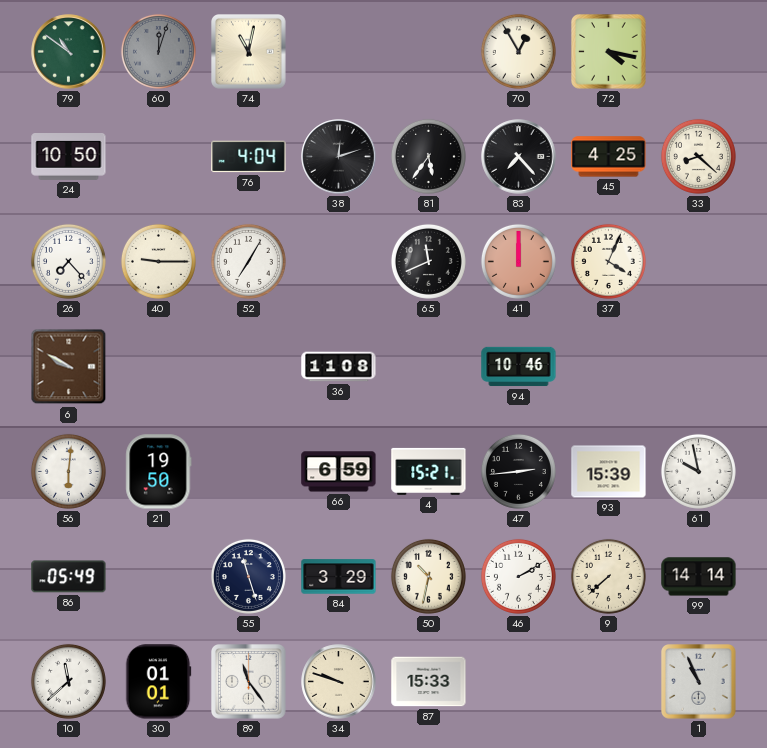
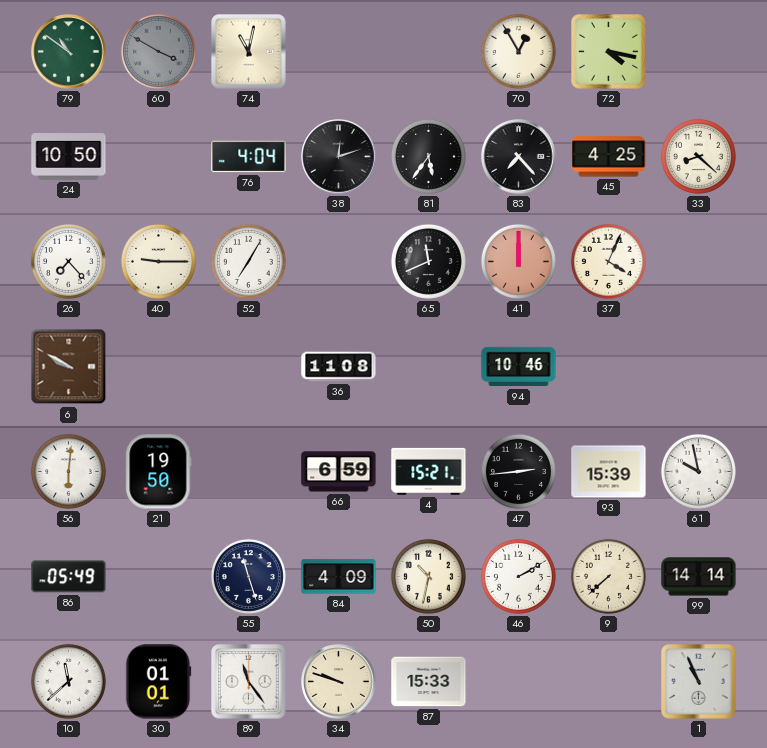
60: 12:03 -> 3:50 (158, 51)
84: 3:29 -> 4:09 (339, 577)
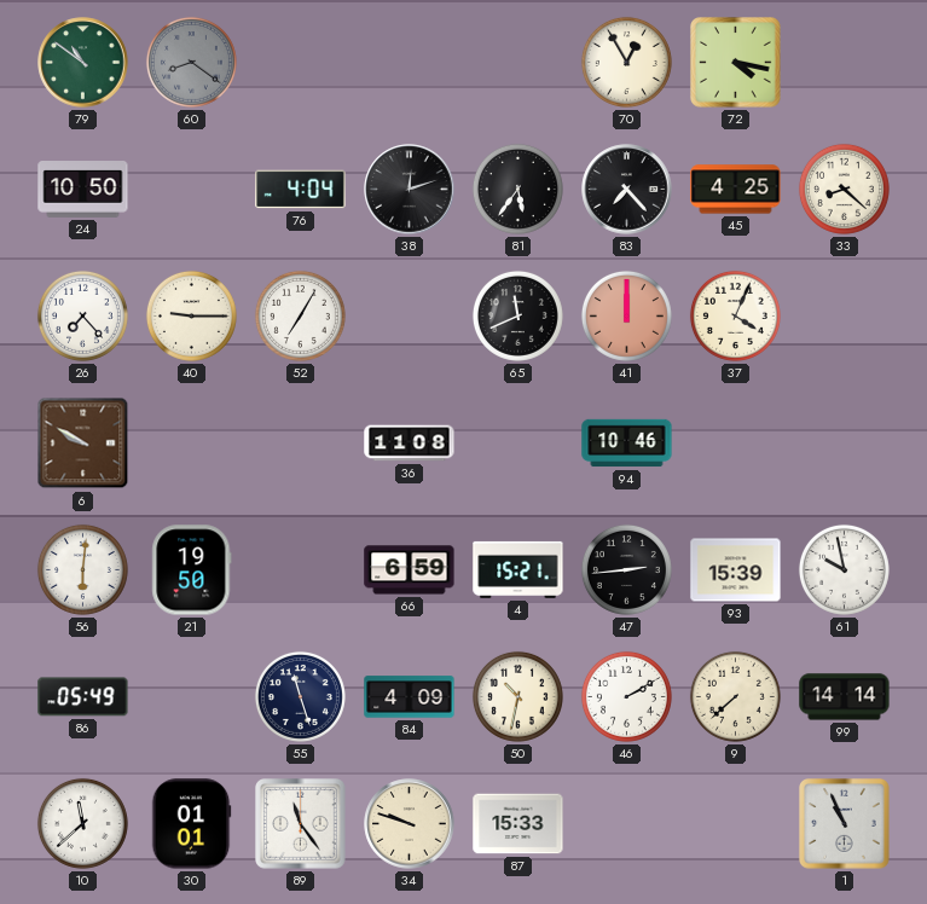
60: 3:50 -> 8:21 (191, 62)
74: 11:02 -> none (249, 52)
